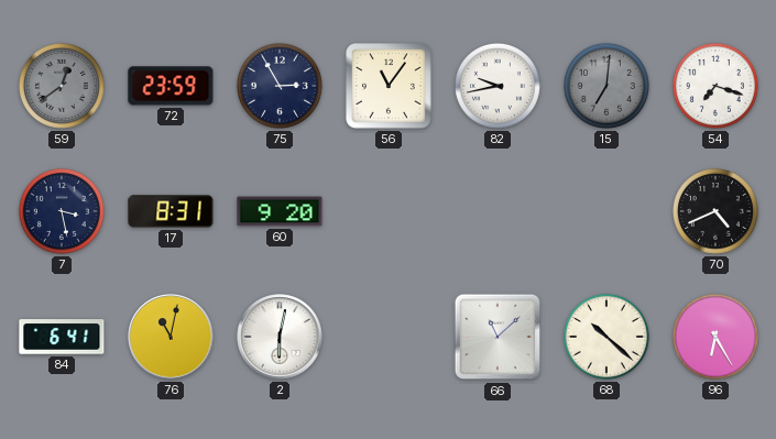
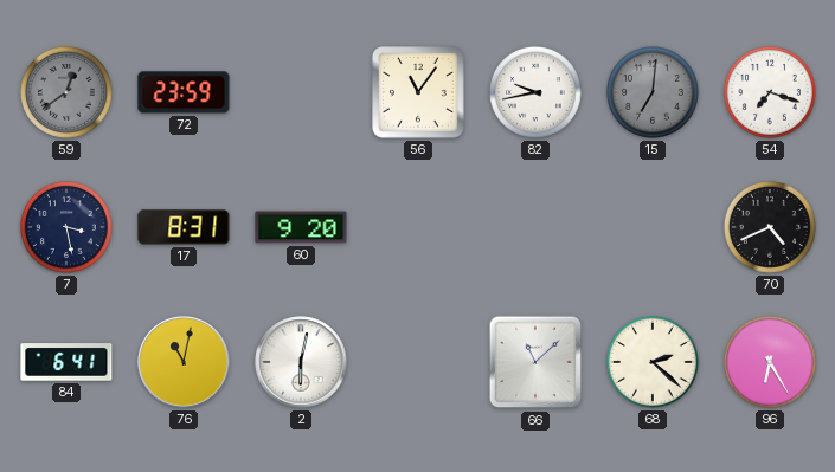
75: 2:55 -> none (280, 86)
68: 10:22 -> 2:22 (653, 362)
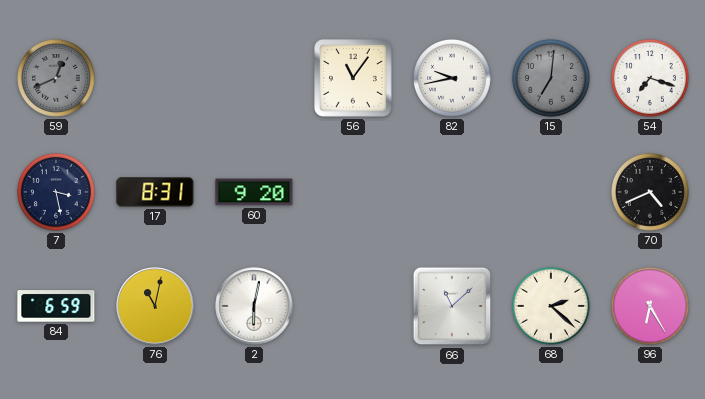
59: 12:39 -> 12:41 (56, 78)
72: 23:59 -> none (184, 92)
84: 6:41 -> 6:59 (56, 306)
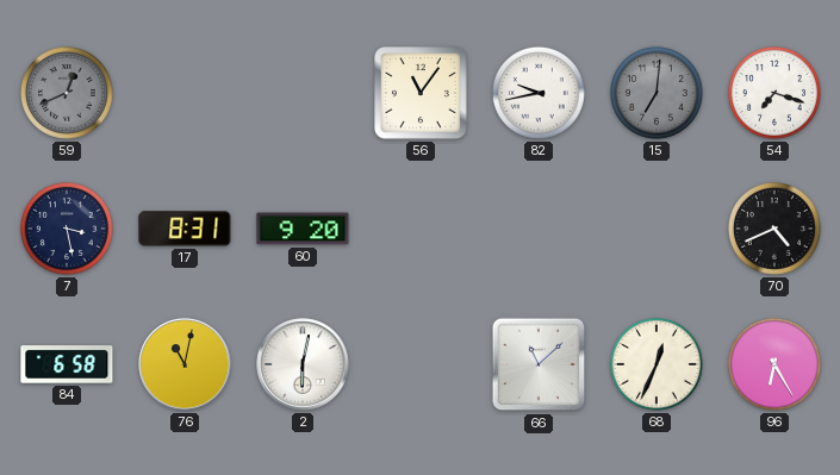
84: 6:59 -> 6:58 (67, 364)
68: 2:22 -> 12:34 (657, 364)
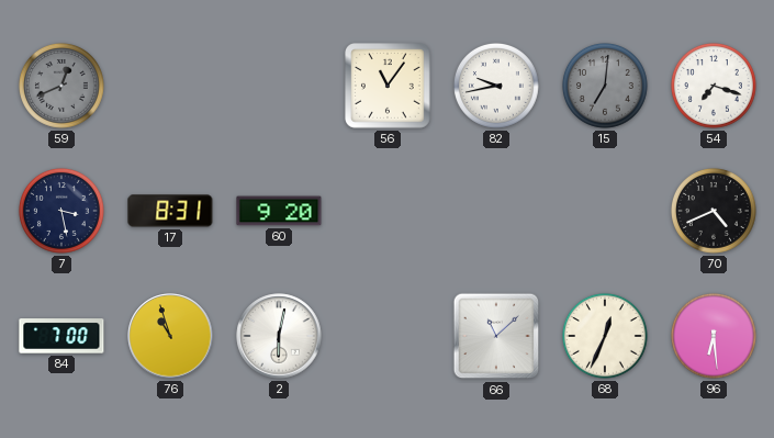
84: 6:58 -> 7:00 (61, 336)
76: 11:02 -> 10:57 (170, 336)
96: 6:25 -> 6:29 (714, 336)
